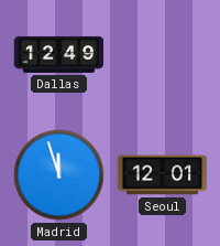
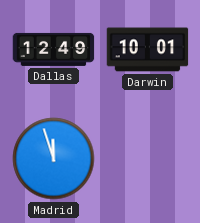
Darwin: none -> 10:01 (148, 50)
Seoul: 12:01 -> none (163, 175)
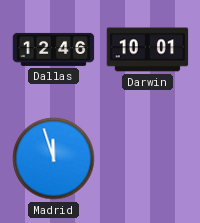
Dallas: 12:49 -> 12:46 (54, 49)
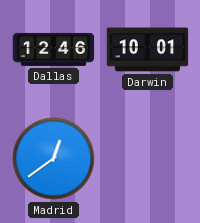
Madrid: 11:57 -> 12:39 (54, 159)
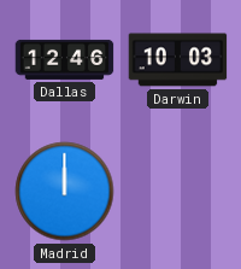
Darwin: 10:01 -> 10:03 (178, 60)
Madrid: 12:39 -> 12:00 (65, 192)
